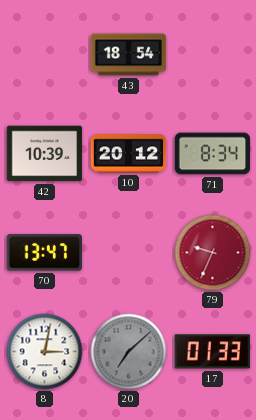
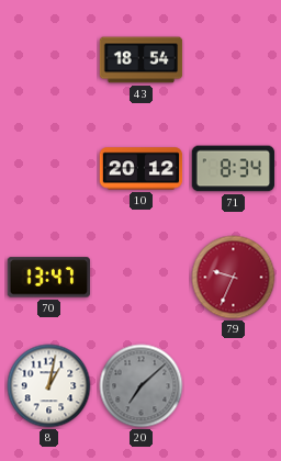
42: 10:39 -> none (45, 154)
8: 3:02 -> 1:02 (49, 386)
17: 01:33 -> none (212, 352)
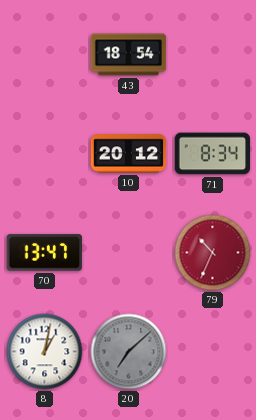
79: 9:34 -> 10:34 (213, 253)
